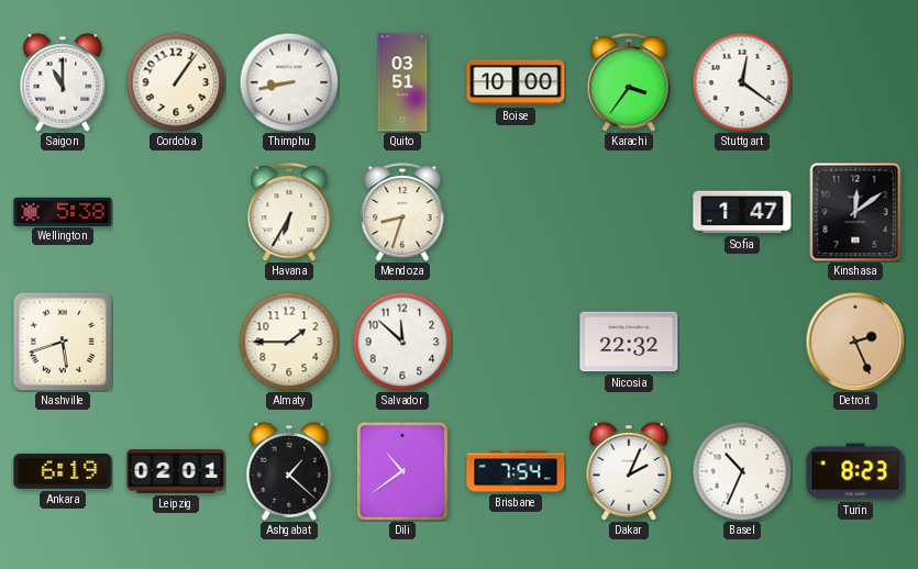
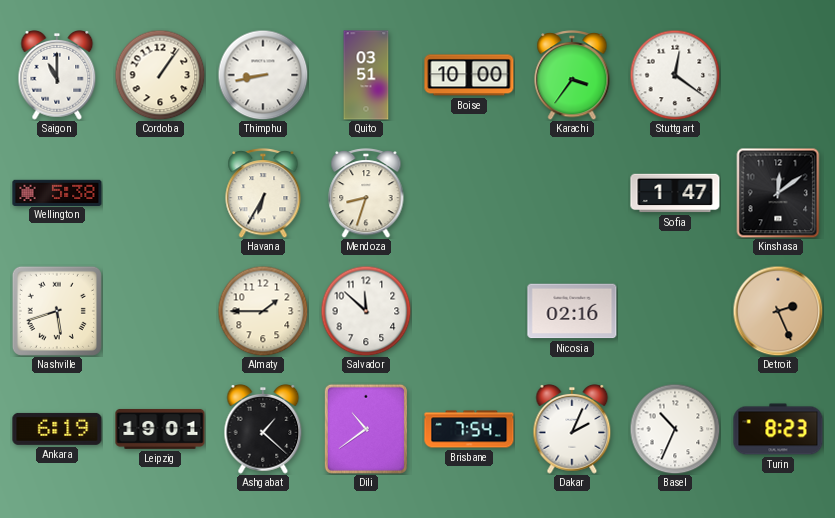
Nicosia: 22:32 -> 02:16 (572, 311)
Leipzig: 02:01 -> 19:01 (160, 429)
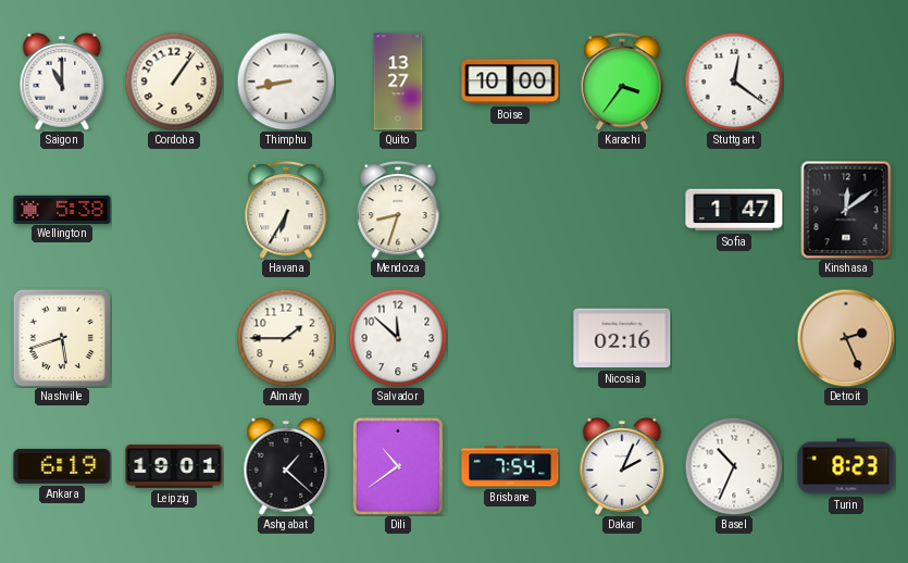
Quito: 03:51 -> 13:27 (398, 82)
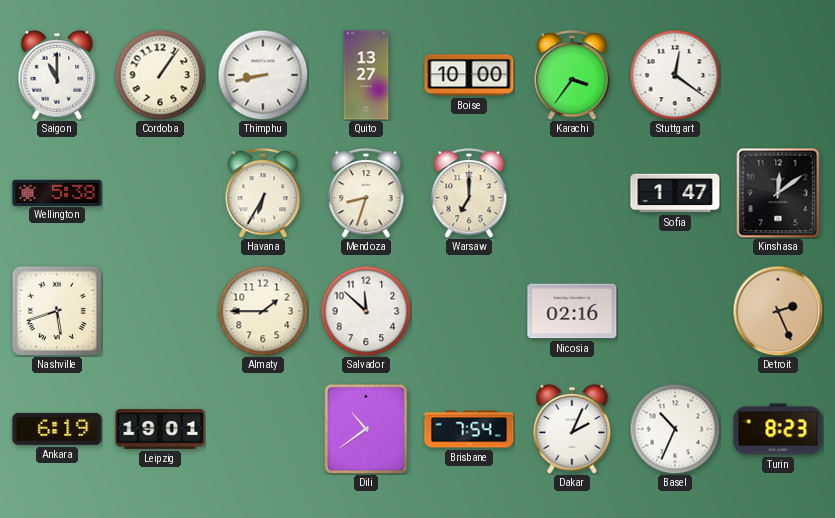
Warsaw: none -> 7:00 (469, 194)
Ashgabat: 1:22 -> none (286, 467)
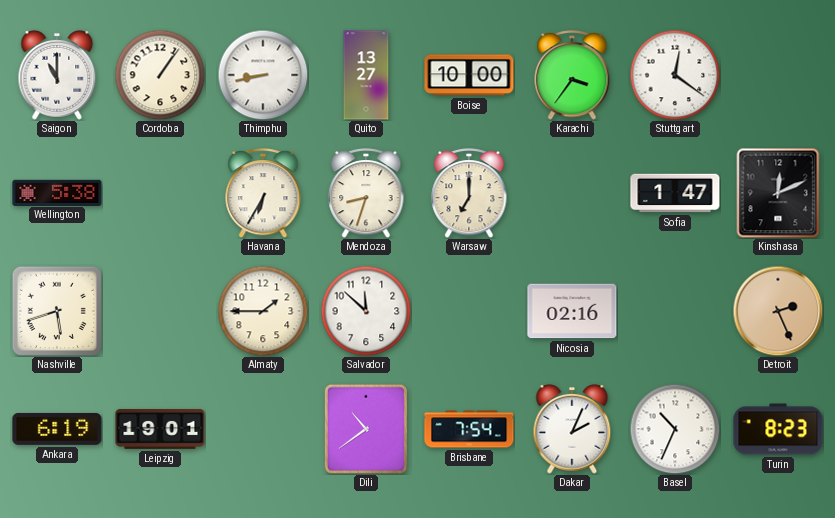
Kinshasa: 12:09 -> 12:11 (778, 193)
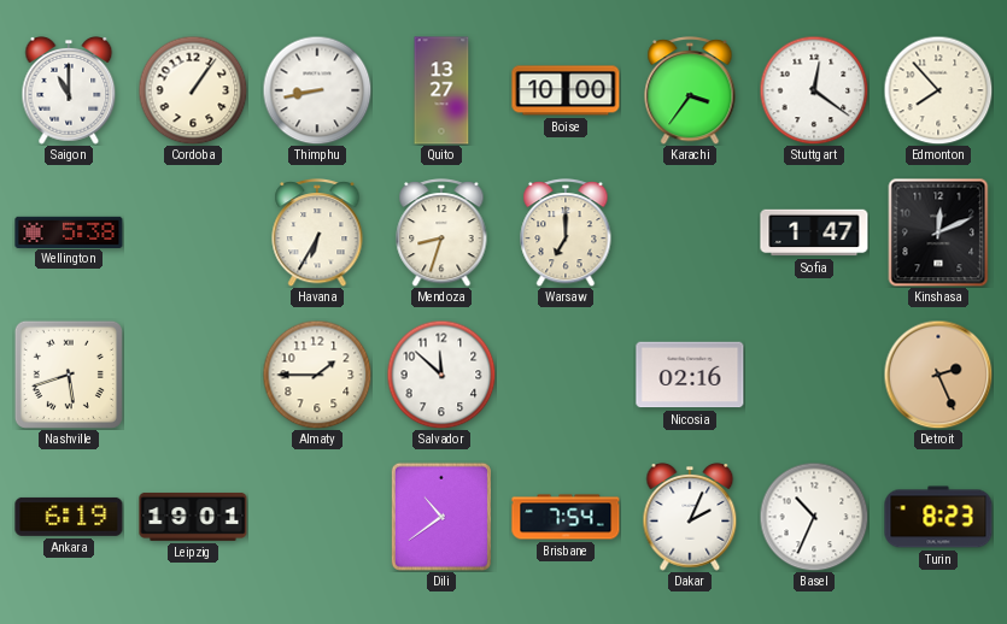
Edmonton: none -> 7:53 (938, 90)
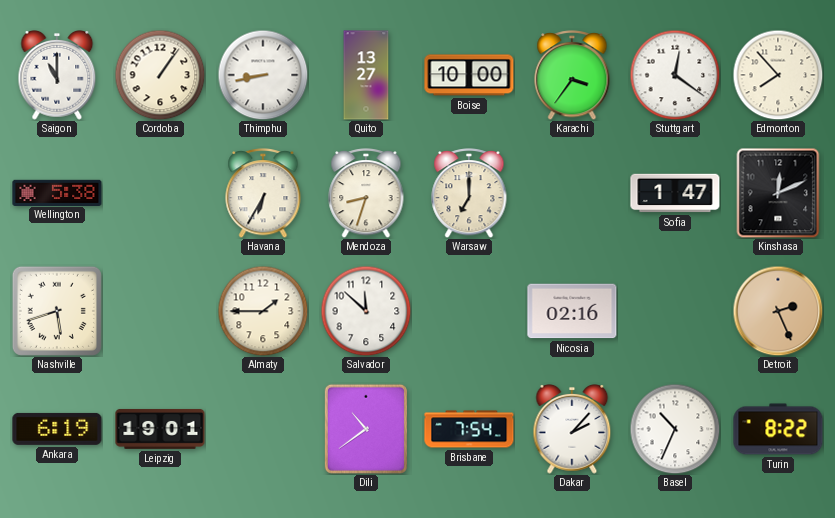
Dakar: 2:04 -> 2:07 (572, 430)
Turin: 8:23 -> 8:22 (778, 429)
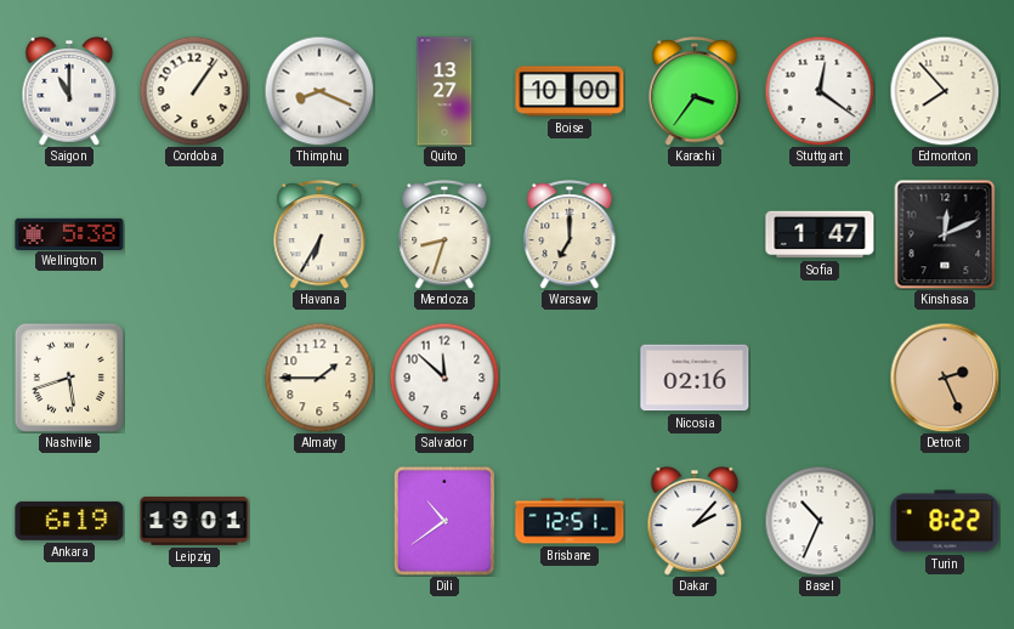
Thimphu: 8:43 -> 8:19 (319, 91)
Brisbane: 7:54 -> 12:51 (570, 521)
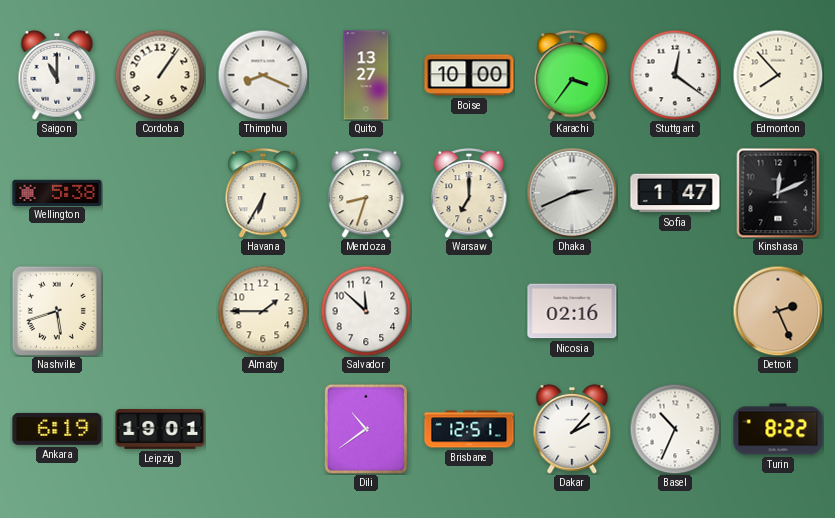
Dhaka: none -> 2:41 (572, 193)
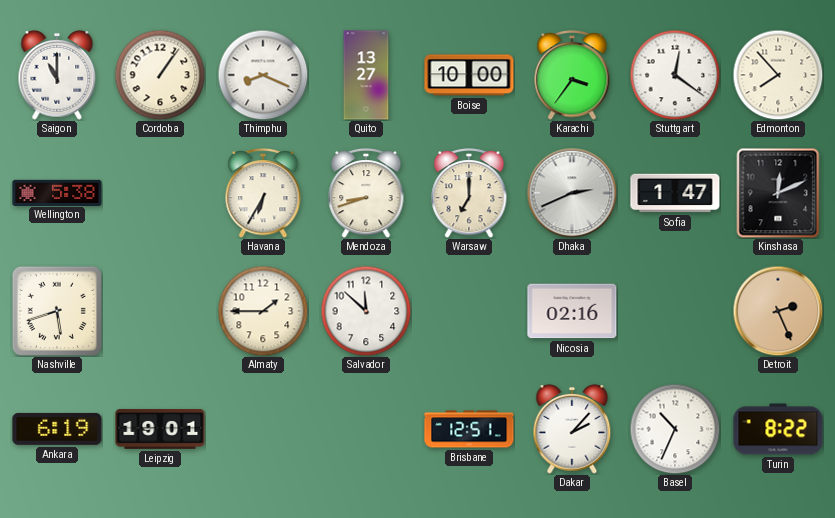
Mendoza: 8:33 -> 8:42 (366, 194)
Dili: 10:39 -> none (366, 429)
